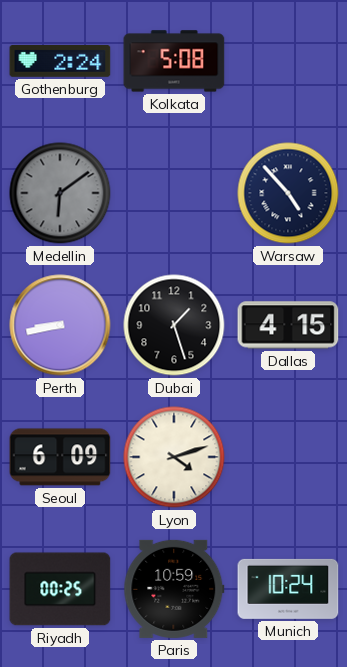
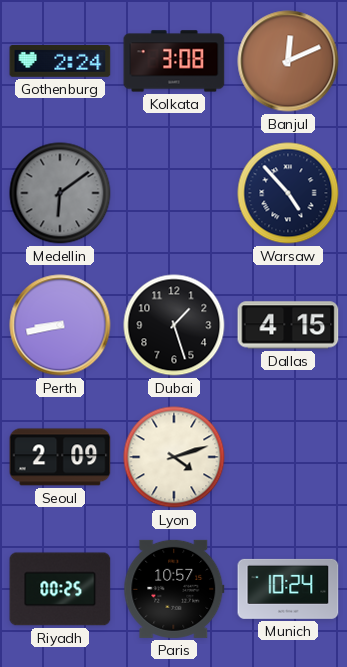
Kolkata: 5:08 -> 3:08 (174, 61)
Banjul: none -> 12:11 (288, 61)
Seoul: 6:09 -> 2:09 (60, 457)
Paris: 10:59 -> 10:57 (174, 589)
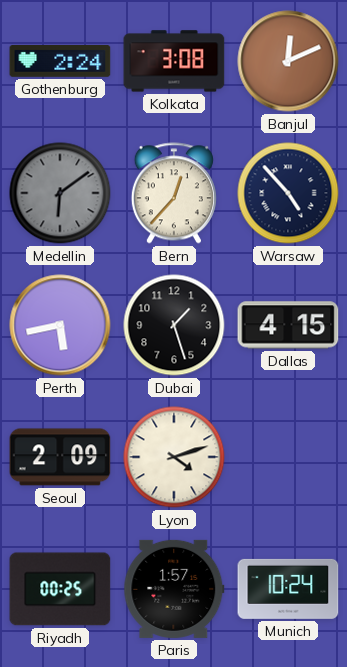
Bern: none -> 12:37 (174, 193)
Perth: 8:43 -> 5:43 (60, 325)
Paris: 10:57 -> 1:57 (174, 589)
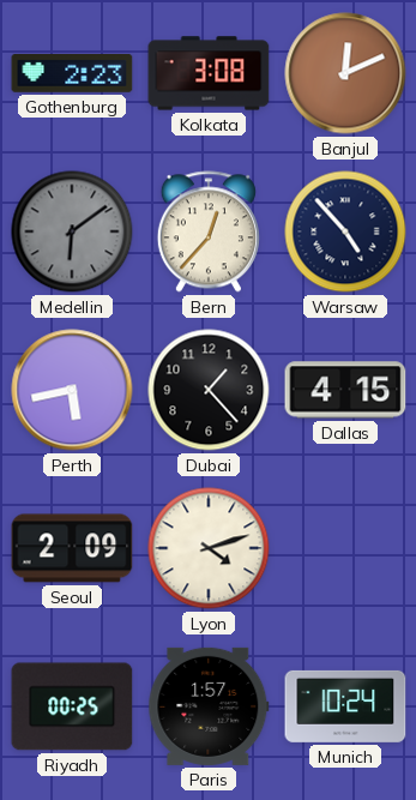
Gothenburg: 2:24 -> 2:23 (72, 74)
Dubai: 1:27 -> 1:23 (209, 390)
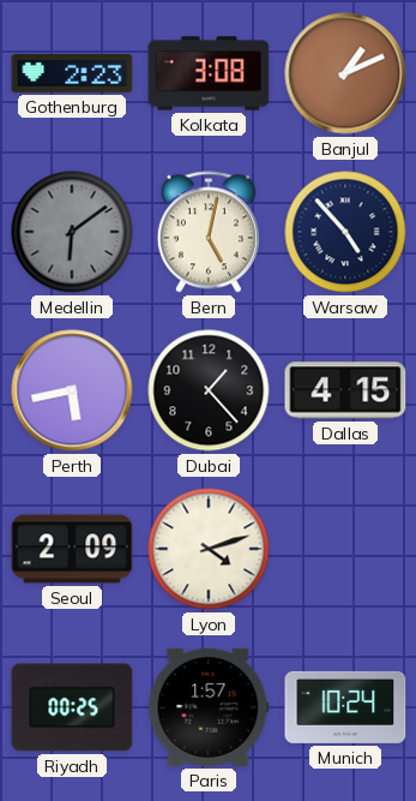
Banjul: 12:11 -> 1:11 (345, 73)
Bern: 12:37 -> 5:02 (209, 232)
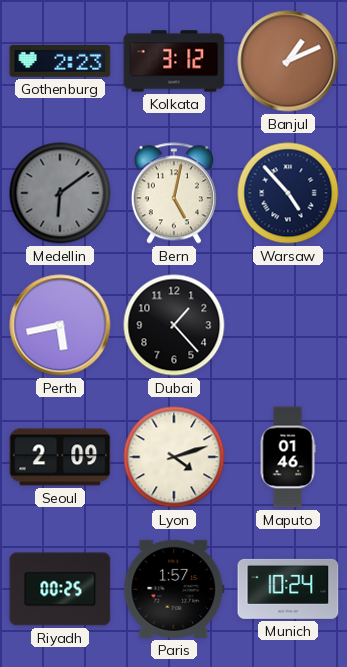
Kolkata: 3:08 -> 3:12 (174, 61)
Dallas: 4:15 -> none (345, 390)
Maputo: none -> 01:46 (288, 457)
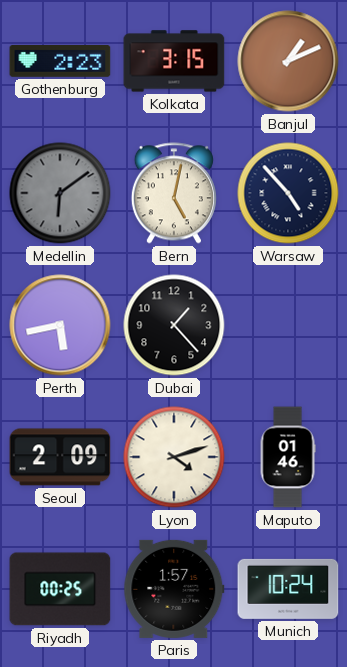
Kolkata: 3:12 -> 3:15 (174, 61)
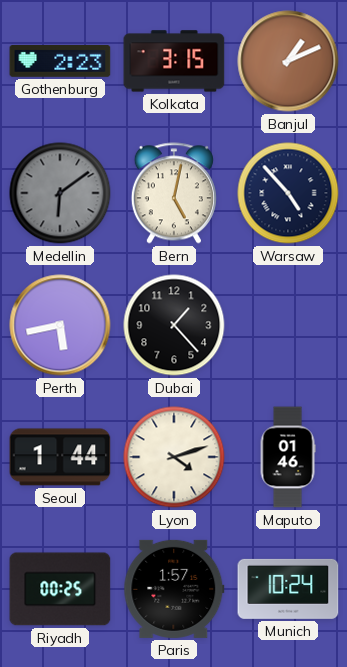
Seoul: 2:09 -> 1:44 (60, 457)
